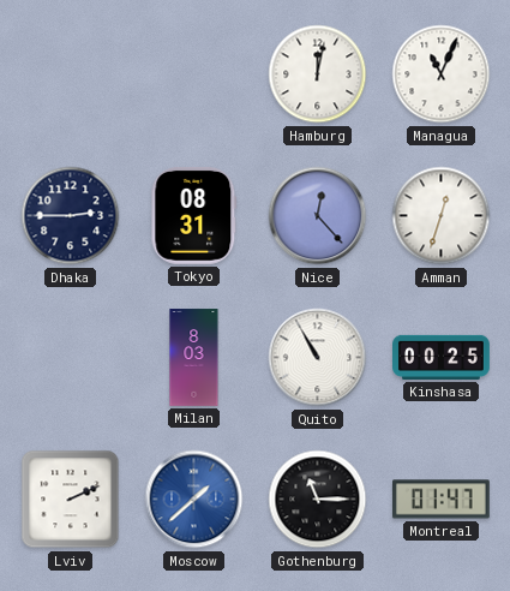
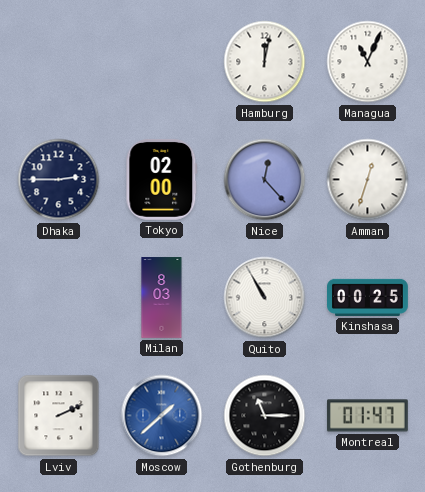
Tokyo: 08:31 -> 02:00 (162, 179)
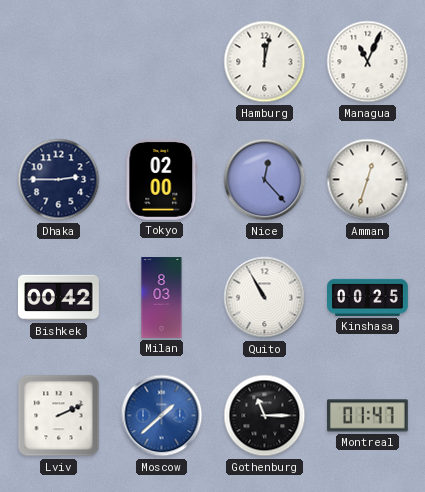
Bishkek: none -> 00:42 (59, 298)
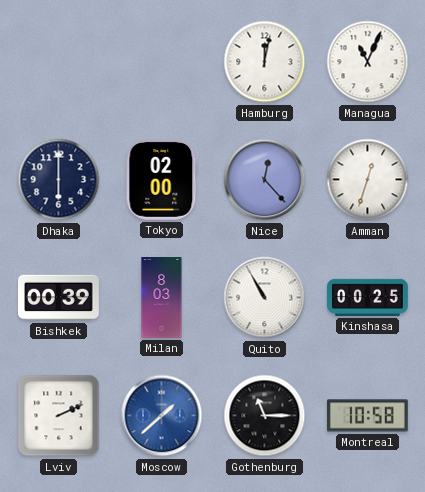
Dhaka: 2:45 -> 6:00 (59, 180)
Bishkek: 00:42 -> 00:39 (59, 298)
Montreal: 01:47 -> 10:58 (367, 416)
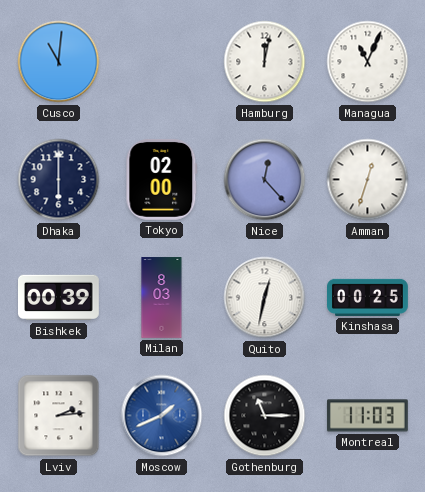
Cusco: none -> 11:01 (59, 62)
Quito: 10:55 -> 12:32 (265, 298)
Lviv: 2:11 -> 2:14 (59, 416)
Moscow: 1:38 -> 1:41 (162, 416)
Montreal: 10:58 -> 11:03 (367, 416)
